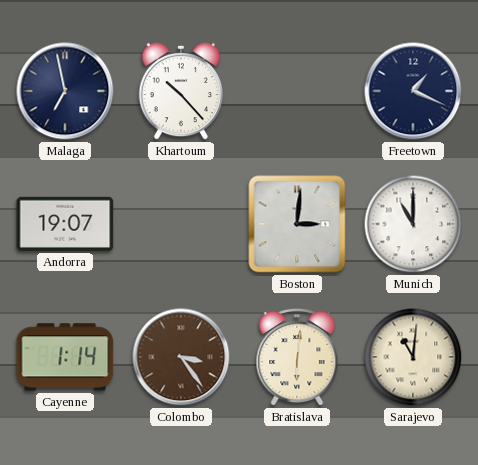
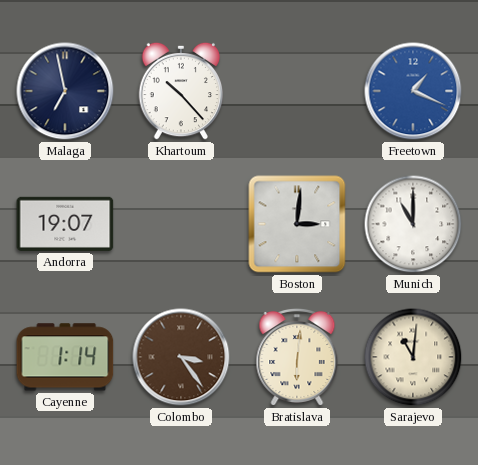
Freetown dial: navy -> blue (413, 91)
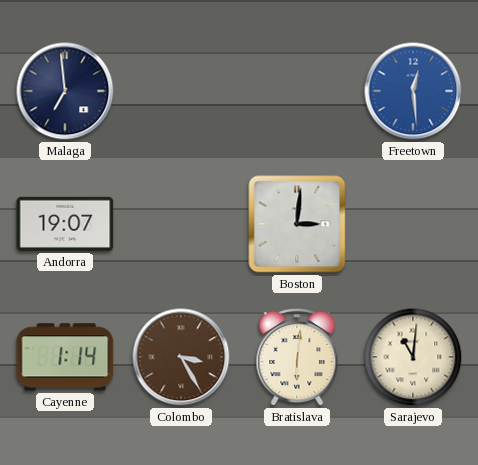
Malaga: 6:58 -> 6:59 (65, 91)
Khartoum: 10:23 -> none (181, 91)
Freetown: 1:19 -> 12:29 (413, 91)
Munich: 11:00 -> none (413, 224)
Colombo: 3:24 -> 3:25 (181, 357)
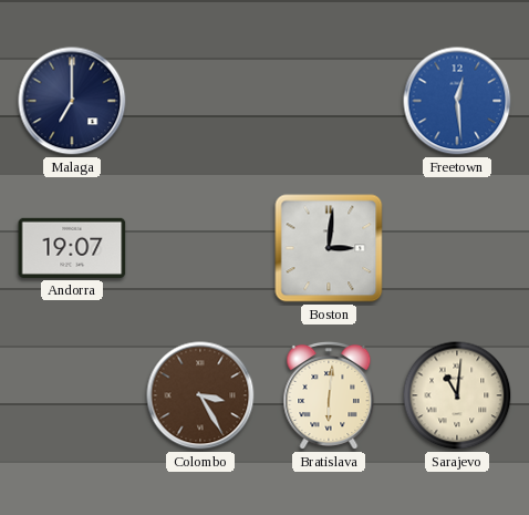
Malaga: 6:59 -> 7:00 (72, 101)
Cayenne: 1:14 -> none (65, 357)
